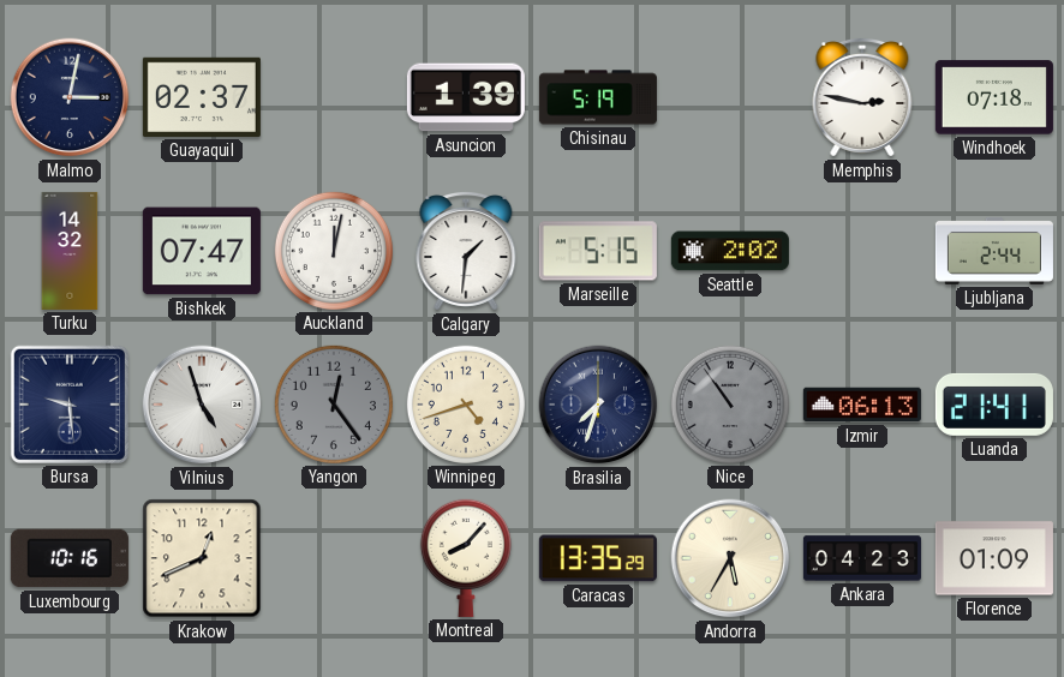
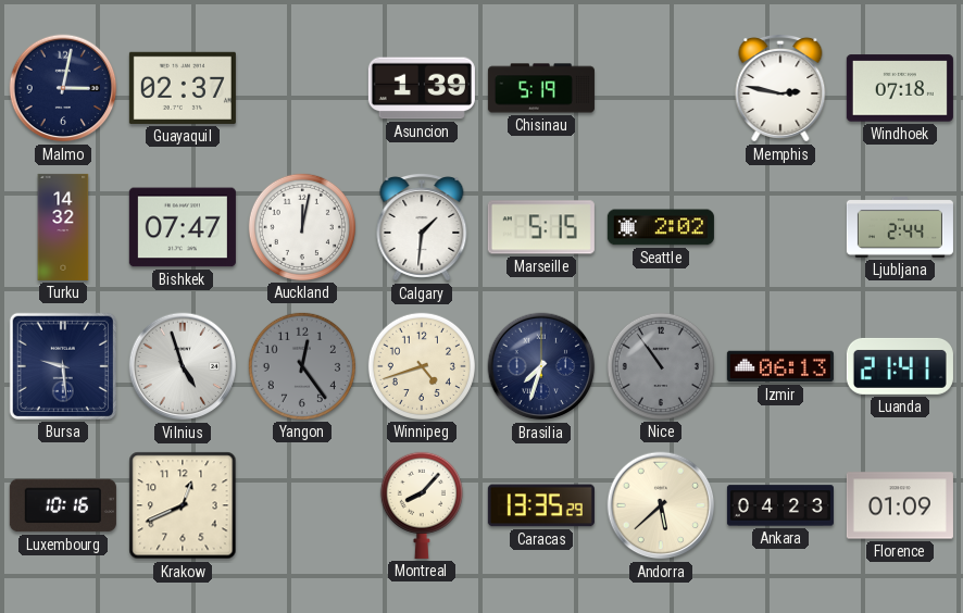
Andorra: 5:35 -> 5:38 (661, 505)
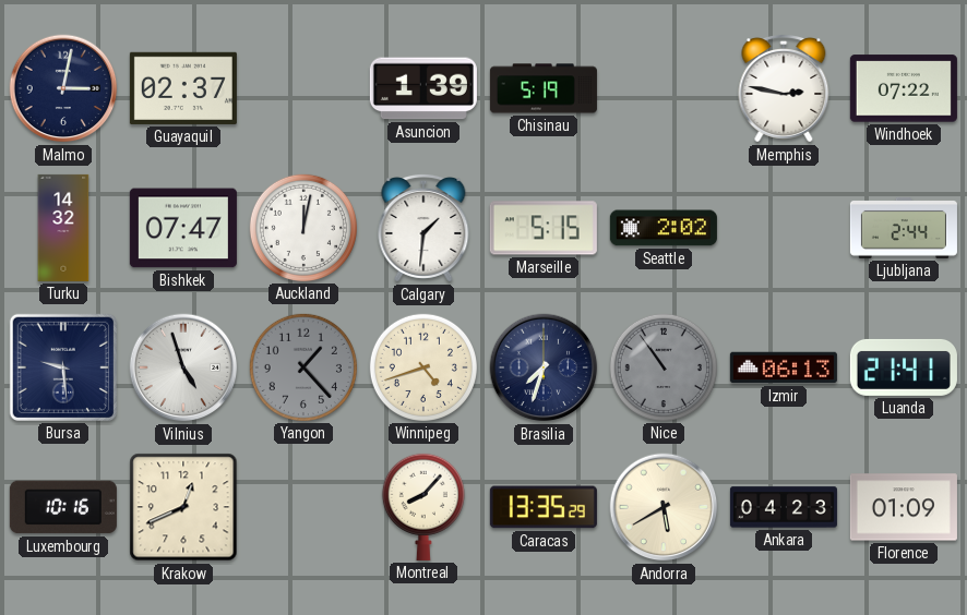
Windhoek: 07:18 -> 07:22 (904, 88)
Yangon: 12:24 -> 1:23 (303, 367)
Andorra: 5:38 -> 5:40 (664, 507)
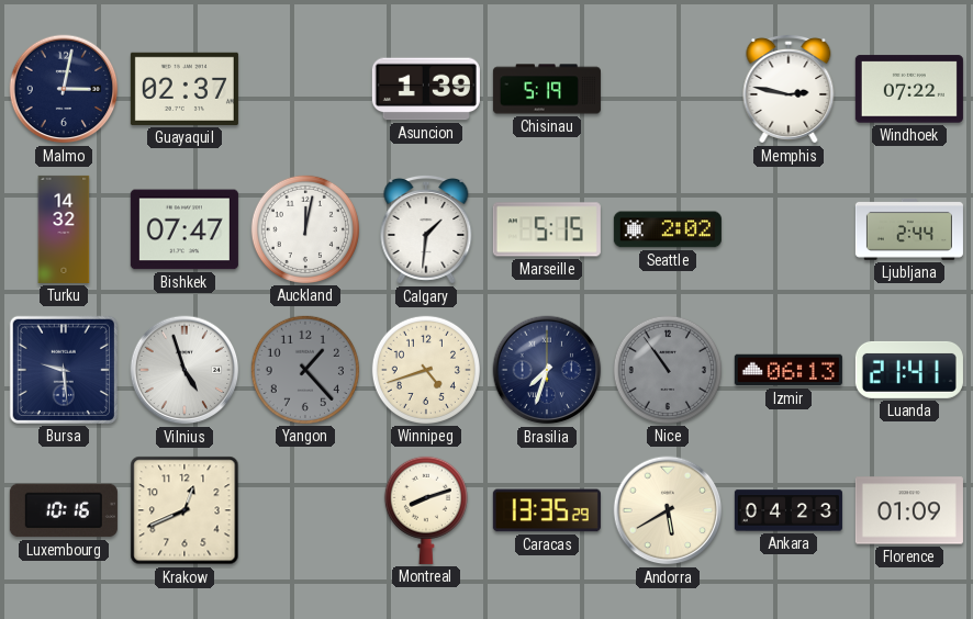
Montreal: 8:07 -> 8:12 (426, 510)
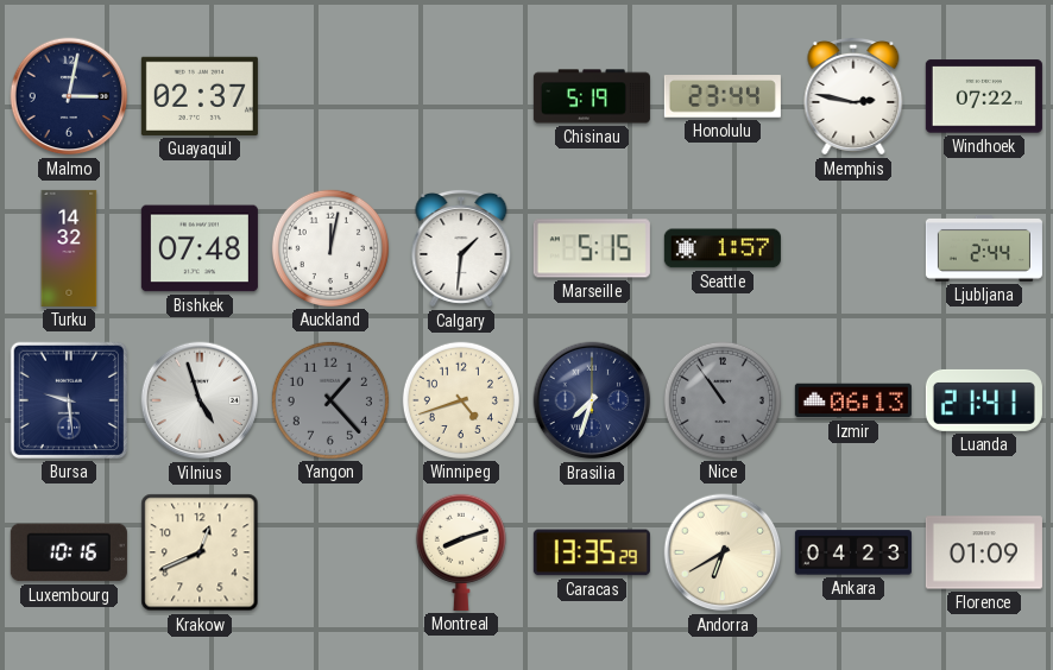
Asuncion: 1:39 -> none (426, 89)
Honolulu: none -> 23:44 (723, 97)
Bishkek: 07:47 -> 07:48 (200, 248)
Seattle: 2:02 -> 1:57 (723, 248)
Andorra: 5:40 -> 6:40 (723, 552)
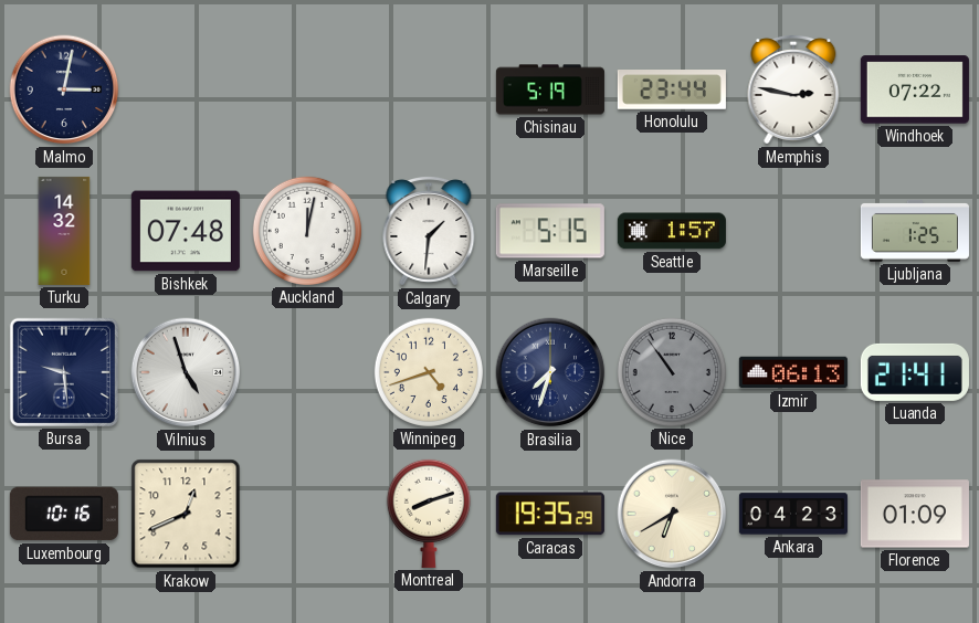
Guayaquil: 02:37 -> none (200, 96)
Ljubljana: 2:44 -> 1:25 (915, 231)
Yangon: 1:23 -> none (330, 400)
Caracas: 13:35 -> 19:35 (550, 514)
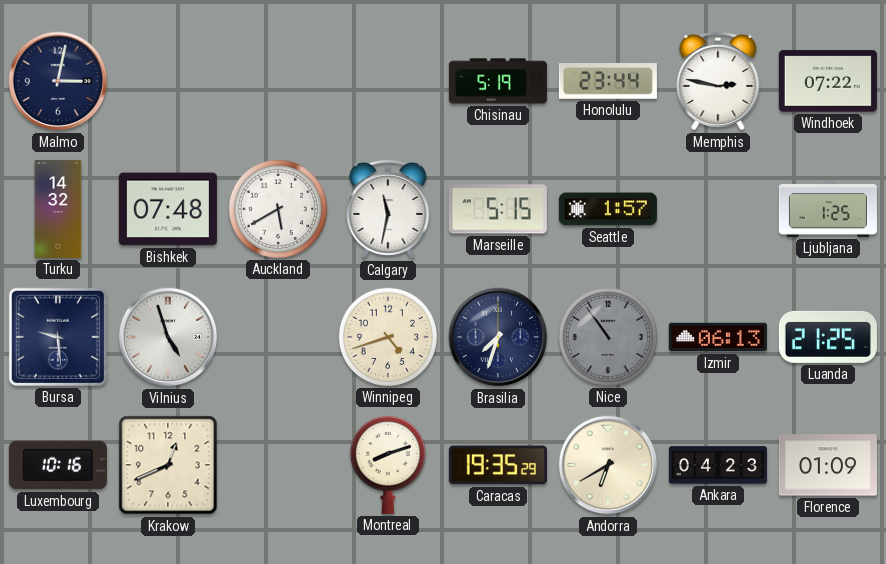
Auckland: 12:02 -> 5:40 (278, 209)
Calgary: 1:31 -> 11:32 (388, 209)
Luanda: 21:41 -> 21:25 (828, 337)
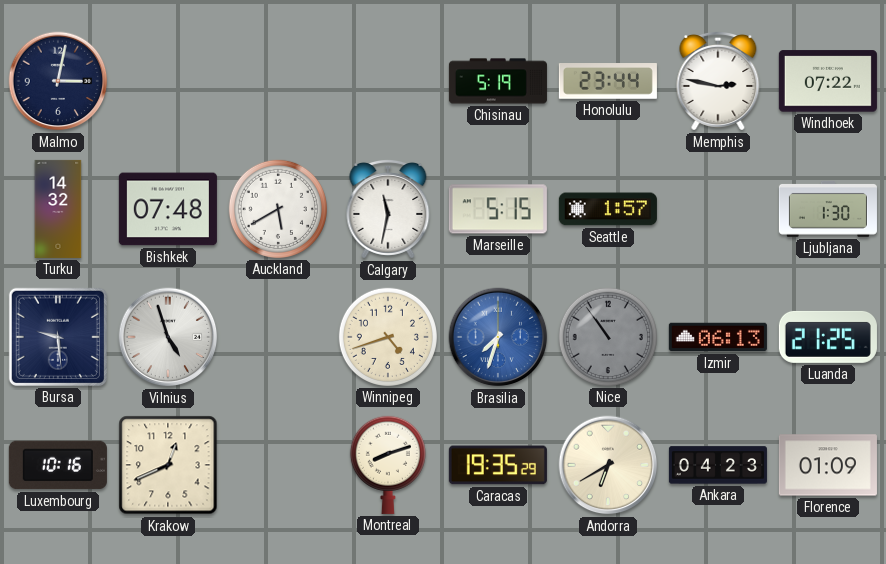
Ljubljana: 1:25 -> 1:30 (828, 209)
Brasilia dial: navy -> blue (498, 337)
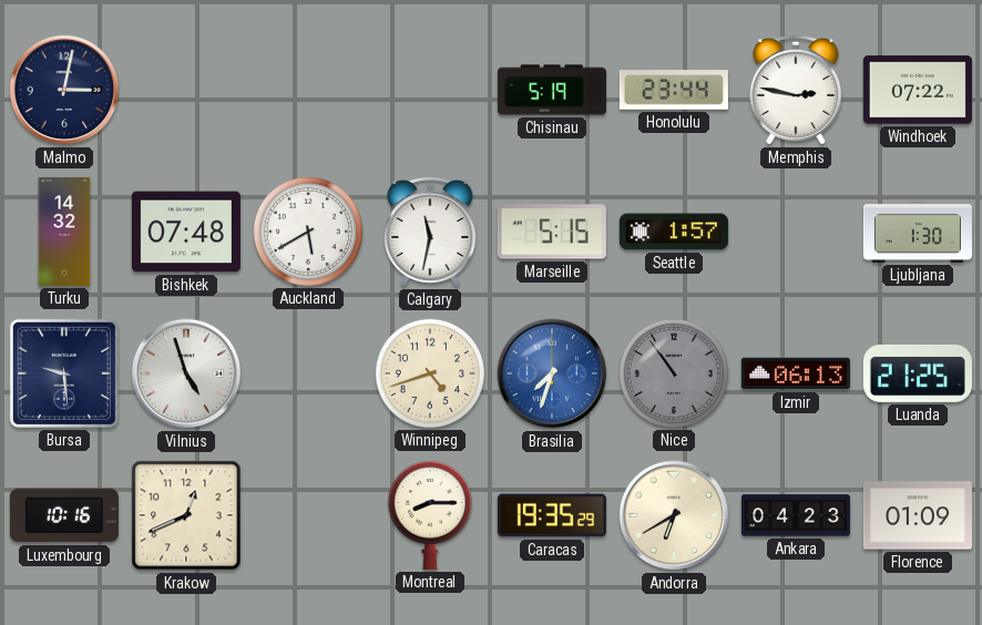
Montreal: 8:12 -> 8:15 (430, 515)
